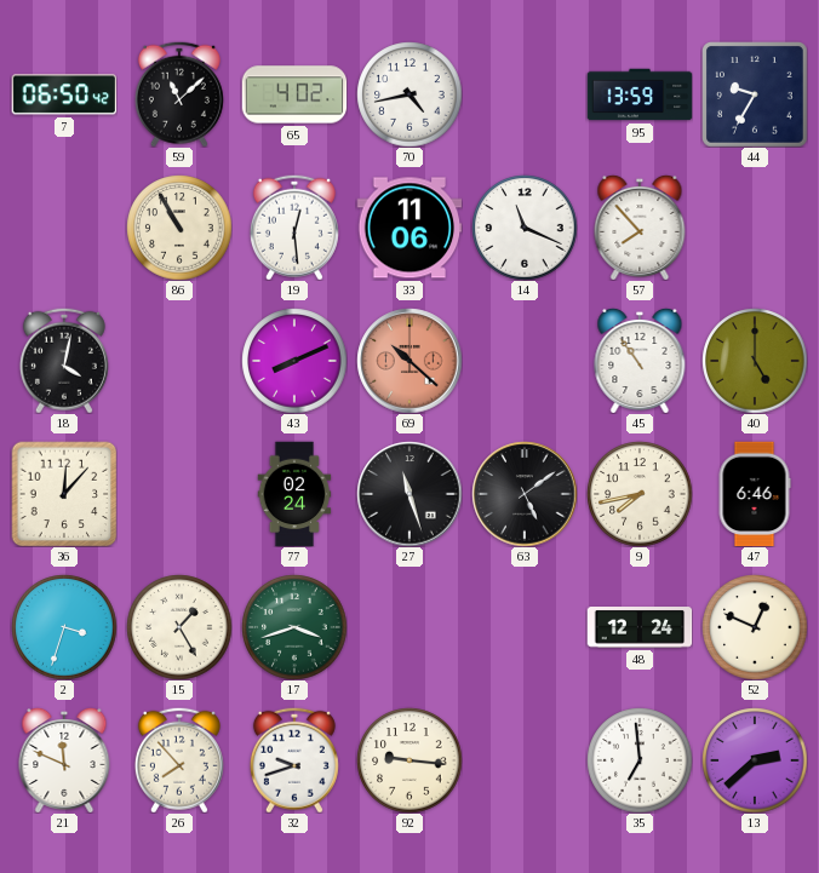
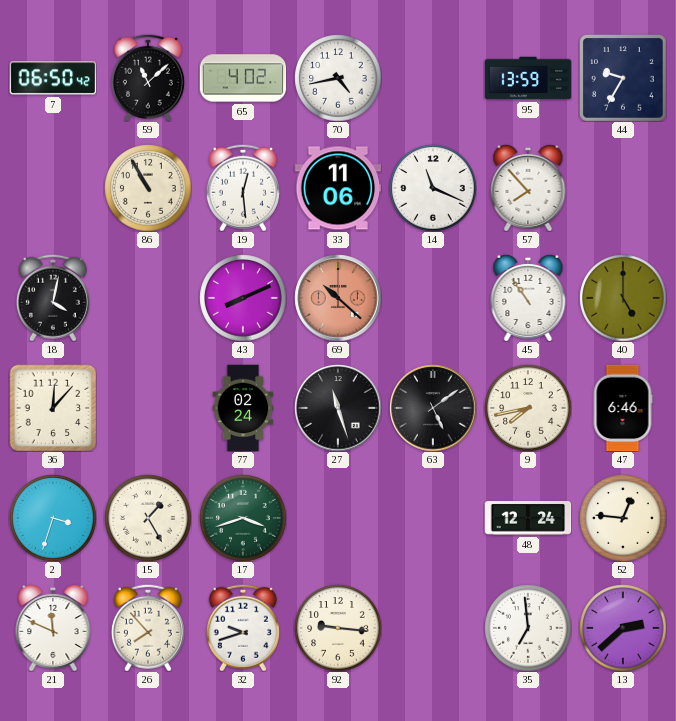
52: 12:49 -> 12:46 (623, 518)
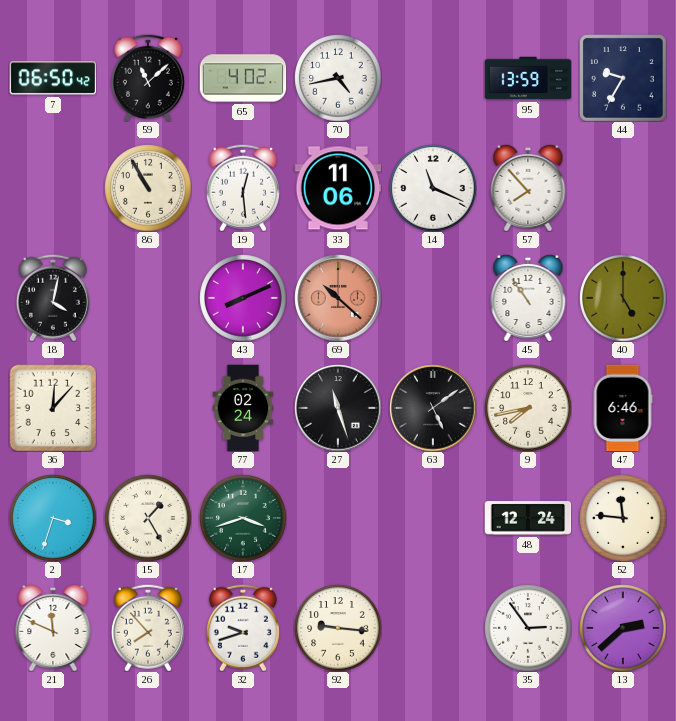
52: 12:46 -> 11:46 (623, 518)
35: 6:59 -> 2:54 (528, 628)
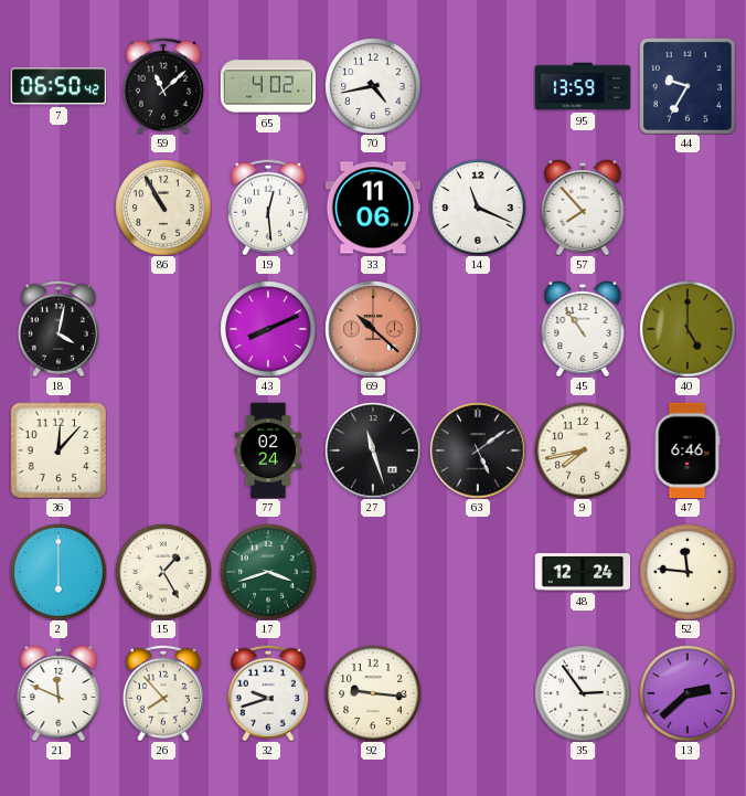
2: 3:33 -> 6:00 (58, 572)
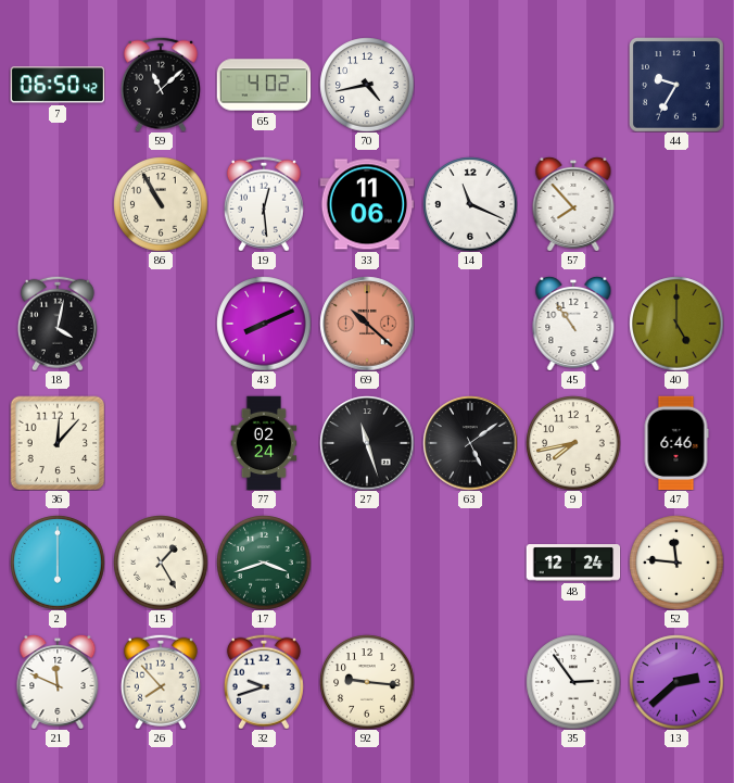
95: 13:59 -> none (583, 86)
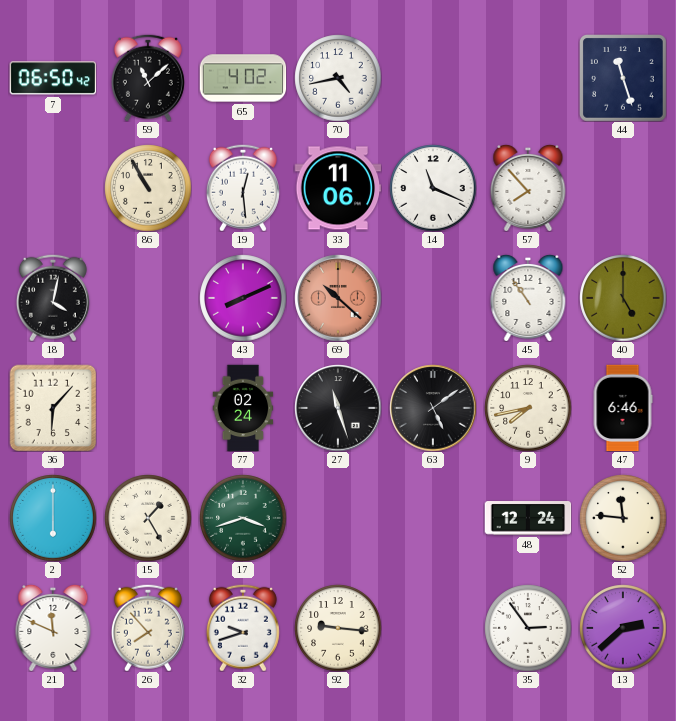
44: 9:35 -> 11:27 (623, 78)
36: 12:07 -> 6:07 (53, 408)
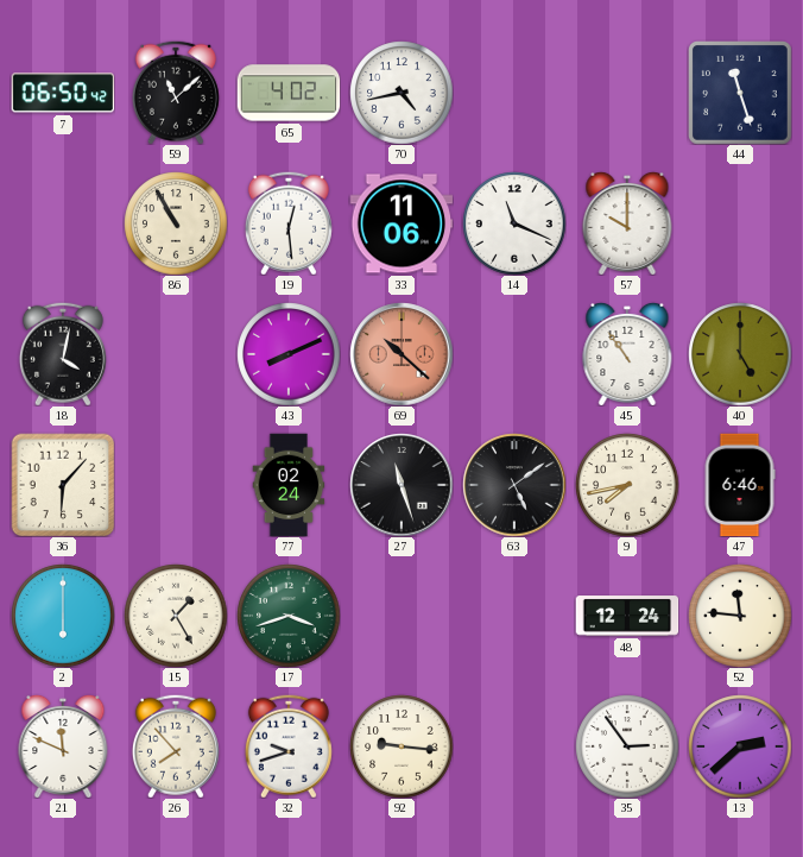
57: 7:53 -> 10:00 (627, 223)
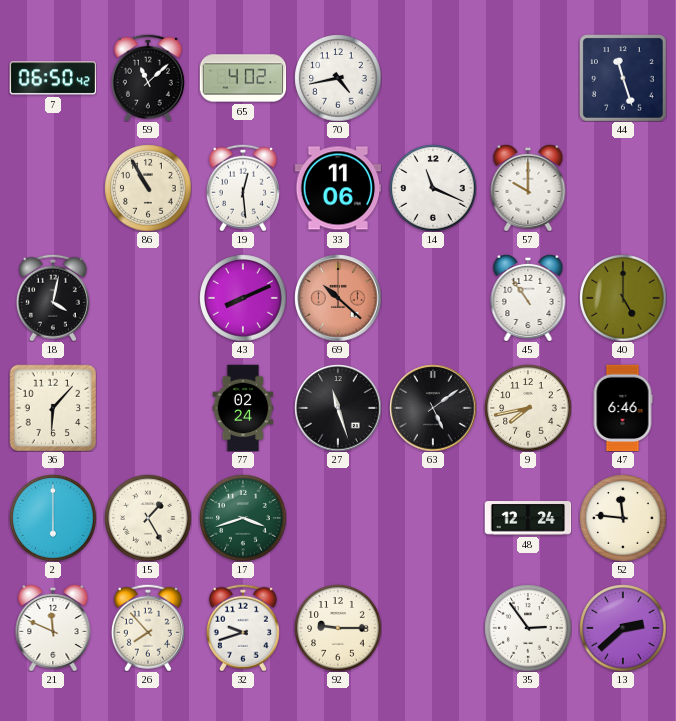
92: 9:16 -> 9:15 (338, 628)
